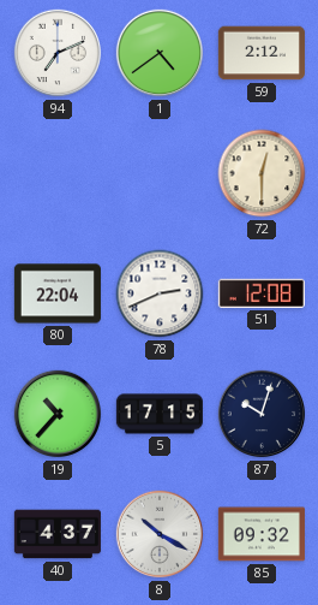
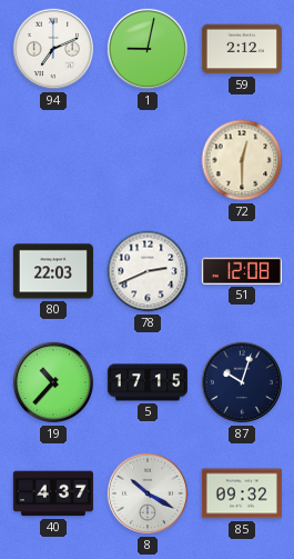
1: 4:39 -> 9:02 (148, 49)
80: 22:04 -> 22:03 (53, 271)
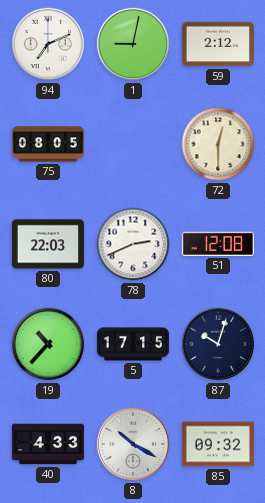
75: none -> 08:05 (48, 144)
40: 4:37 -> 4:33 (48, 444)
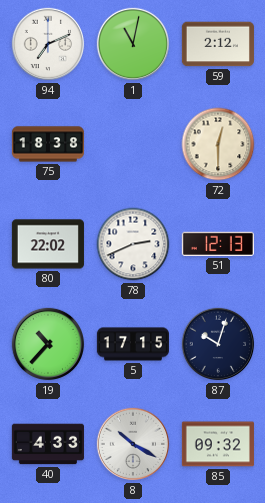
1: 9:02 -> 11:02 (133, 44)
75: 08:05 -> 18:38 (48, 144)
80: 22:03 -> 22:02 (48, 244)
51: 12:08 -> 12:13 (218, 244)
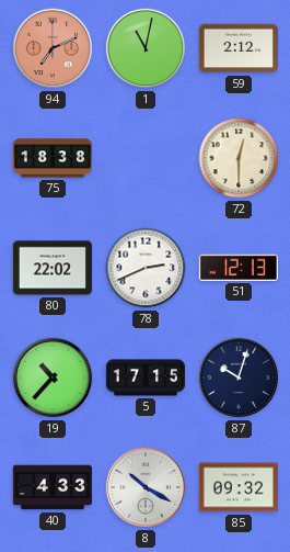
94 dial: white -> salmon (53, 48)
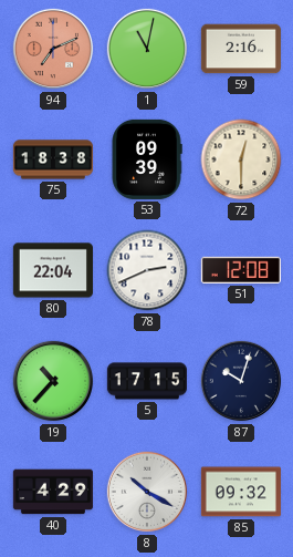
59: 2:12 -> 2:16 (241, 49)
53: none -> 09:39 (147, 159)
80: 22:02 -> 22:04 (53, 270)
51: 12:13 -> 12:08 (241, 270)
40: 4:33 -> 4:29 (53, 492)
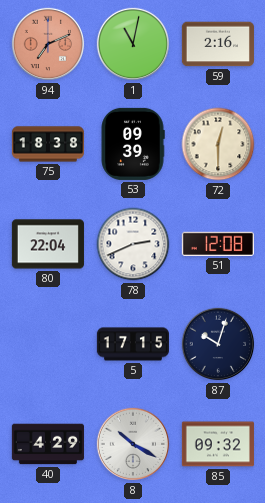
19: 10:37 -> none (53, 381)
